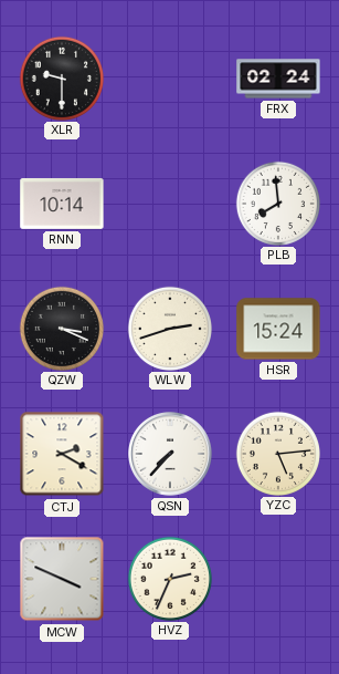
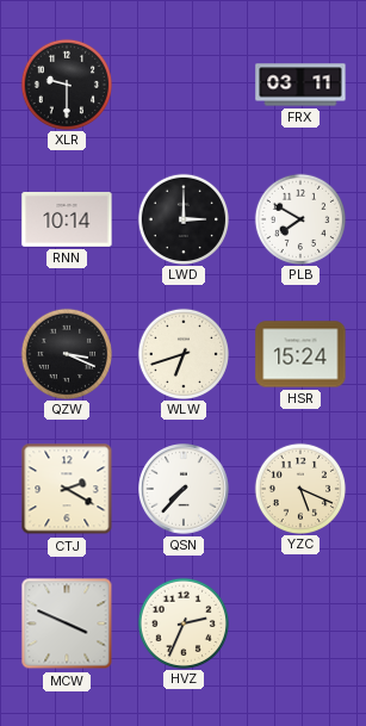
FRX: 02:24 -> 03:11 (300, 85)
LWD: none -> 3:00 (182, 218)
PLB: 7:59 -> 7:50 (299, 218)
WLW: 2:42 -> 6:42 (182, 353)
YZC: 5:14 -> 5:19 (299, 488)
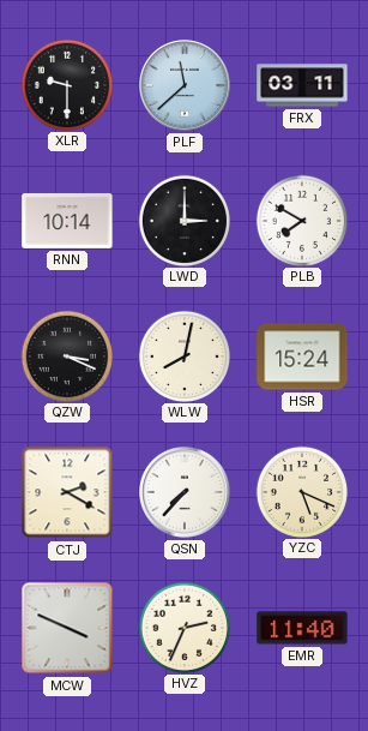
PLF: none -> 11:38 (186, 86)
WLW: 6:42 -> 8:02 (183, 355)
EMR: none -> 11:40 (302, 628)
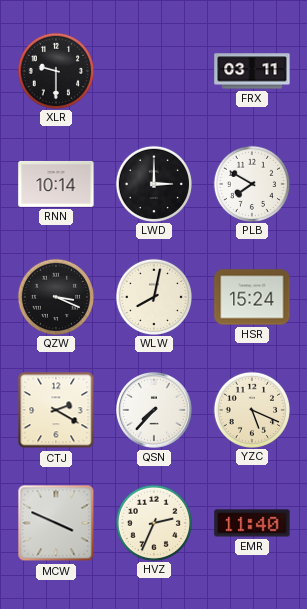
PLF: 11:38 -> none (186, 86)
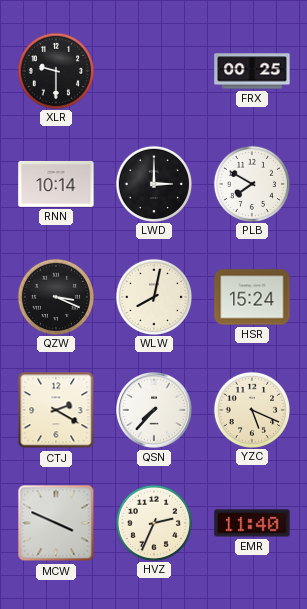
FRX: 03:11 -> 00:25 (252, 71)
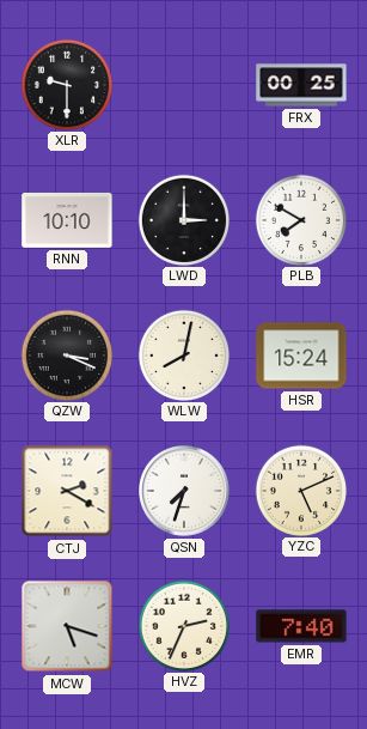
RNN: 10:14 -> 10:10 (67, 220)
QSN: 7:37 -> 7:33 (185, 492)
YZC: 5:19 -> 5:11 (300, 490)
MCW: 3:49 -> 5:18 (67, 626)
EMR: 11:40 -> 7:40 (301, 626)
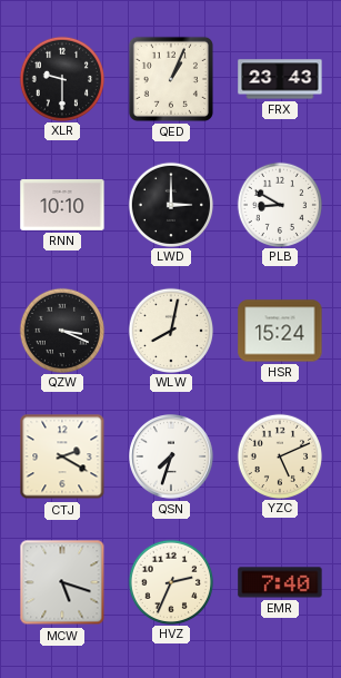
QED: none -> 1:04 (171, 79)
FRX: 00:25 -> 23:43 (280, 79)
PLB: 7:50 -> 8:50 (279, 204)
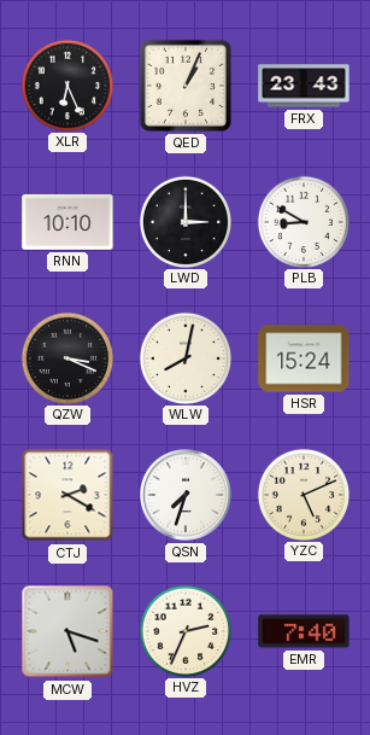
XLR: 9:30 -> 6:26 (66, 84)
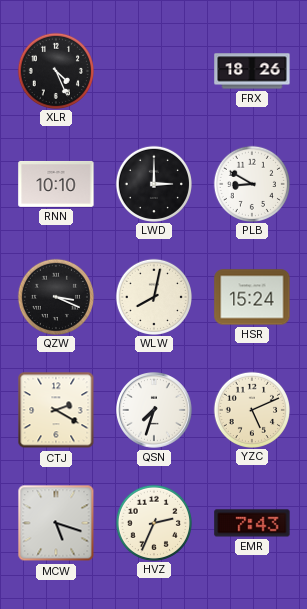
XLR: 6:26 -> 4:26 (55, 70)
QED: 1:04 -> none (186, 86)
FRX: 23:43 -> 18:26 (252, 71)
EMR: 7:40 -> 7:43 (252, 523)
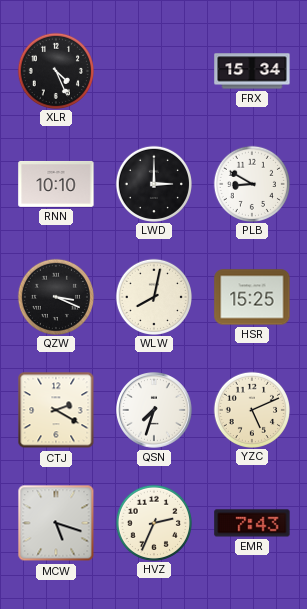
FRX: 18:26 -> 15:34 (252, 71)
HSR: 15:24 -> 15:25 (252, 297)
